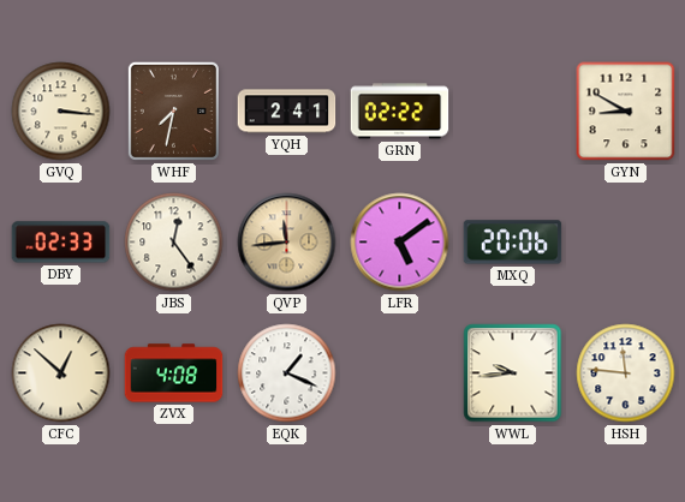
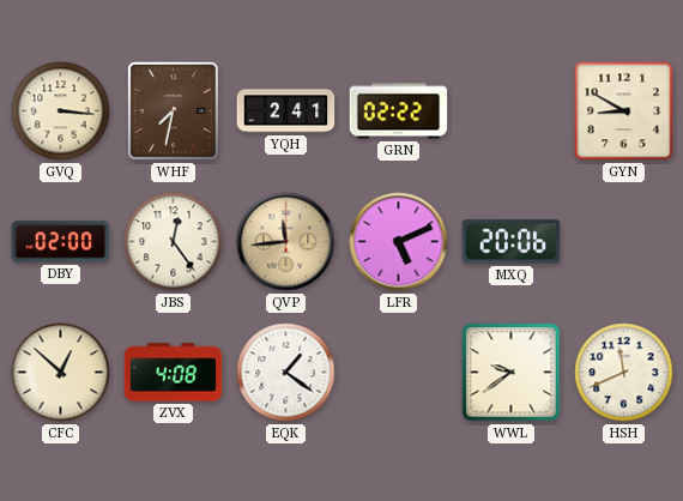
DBY: 02:33 -> 02:00 (61, 242)
LFR: 5:09 -> 5:11 (399, 242)
EQK: 1:19 -> 1:21 (286, 373)
WWL: 9:44 -> 9:39 (512, 373)
HSH: 11:46 -> 11:41 (624, 373)
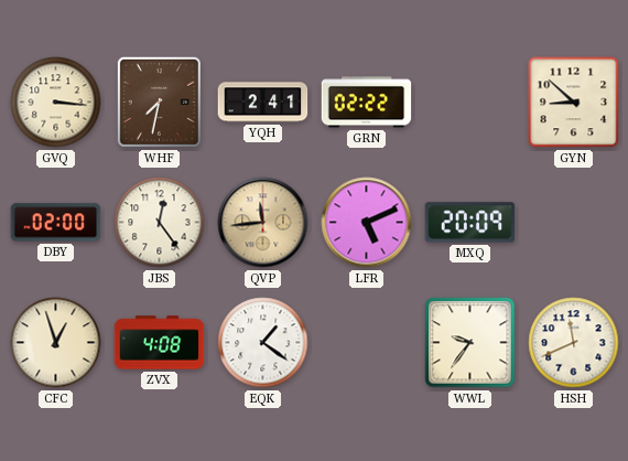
GYN: 8:50 -> 8:52 (574, 103)
MXQ: 20:06 -> 20:09 (470, 223)
CFC: 12:52 -> 12:57 (56, 343)
WWL: 9:39 -> 9:36 (470, 343)
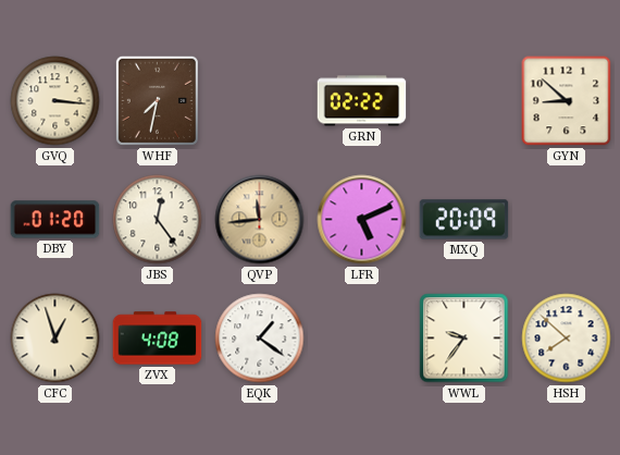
YQH: 2:41 -> none (263, 103)
DBY: 02:00 -> 01:20 (55, 220)
HSH: 11:41 -> 7:52 (567, 339)
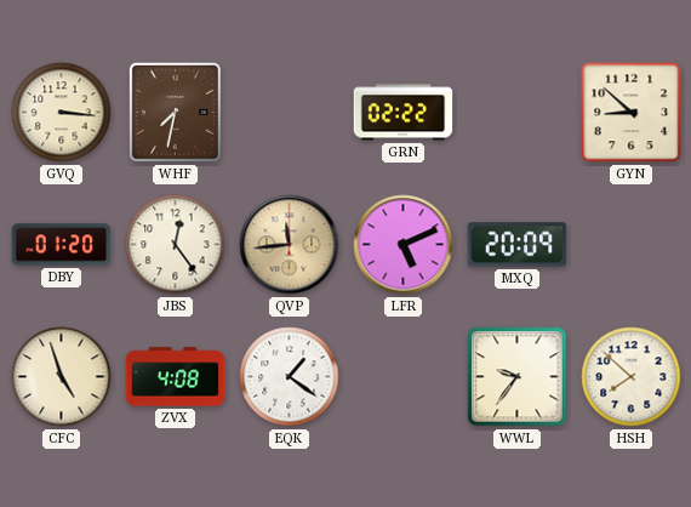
CFC: 12:57 -> 4:57 (62, 377)
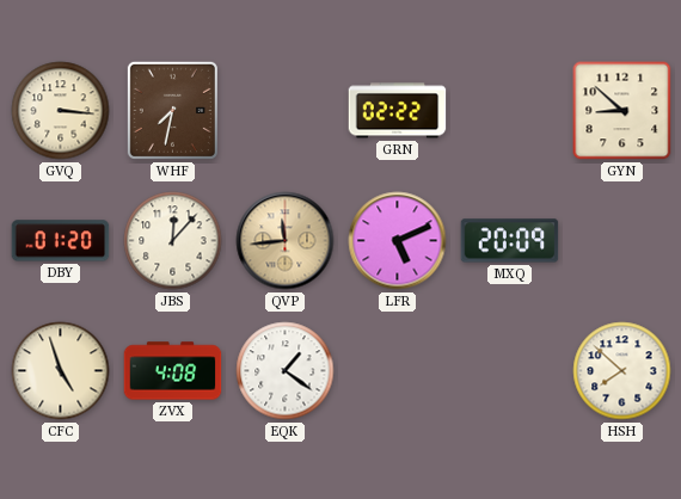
JBS: 12:24 -> 12:07 (173, 241)
WWL: 9:36 -> none (518, 377)
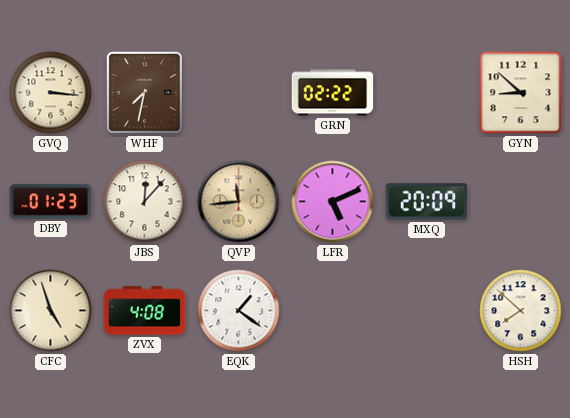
DBY: 01:20 -> 01:23 (51, 202)
